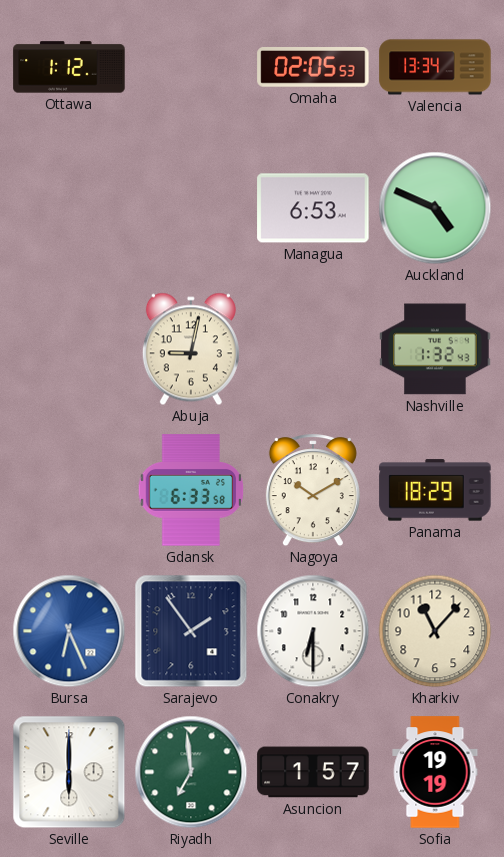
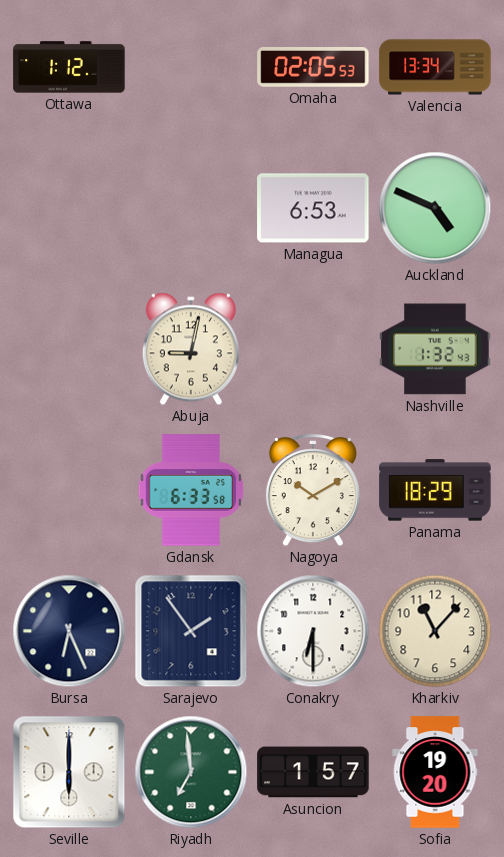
Bursa dial: blue -> navy (69, 631)
Sofia: 19:19 -> 19:20 (435, 772)
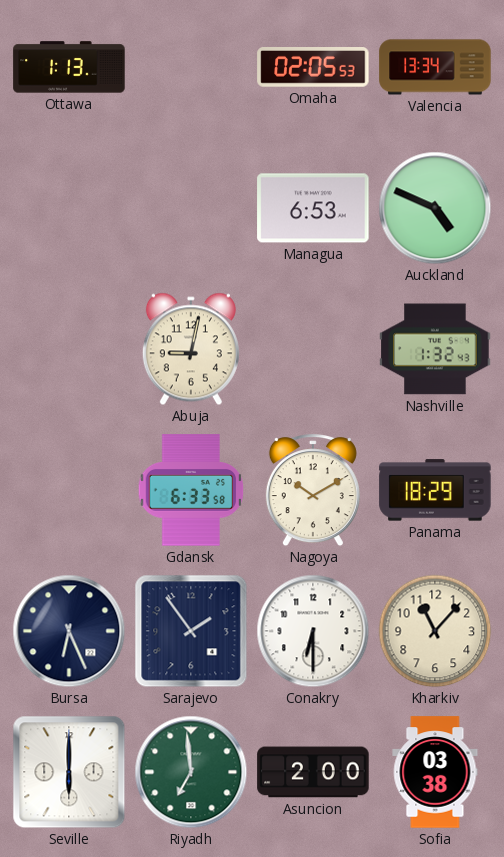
Ottawa: 1:12 -> 1:13 (69, 67)
Asuncion: 1:57 -> 2:00 (313, 772)
Sofia: 19:20 -> 03:38 (435, 772)
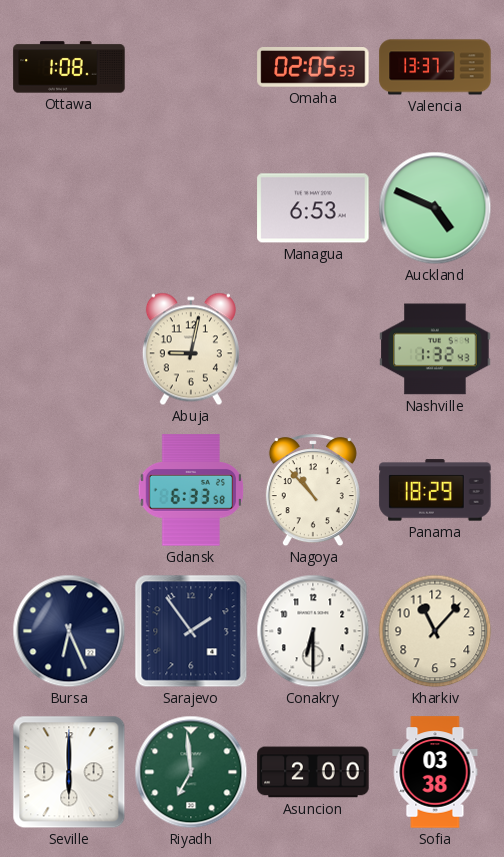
Ottawa: 1:13 -> 1:08 (69, 67)
Valencia: 13:34 -> 13:37 (435, 67)
Nagoya: 10:10 -> 10:53 (313, 491)
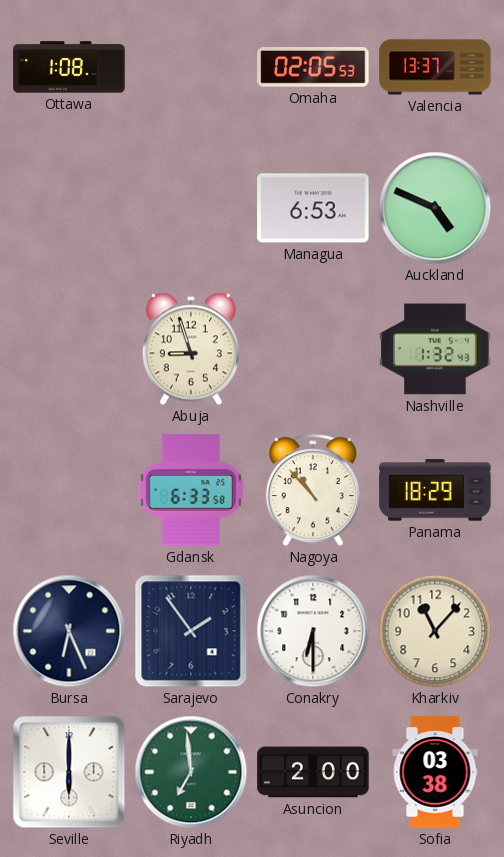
Abuja: 9:02 -> 8:57 (191, 349)
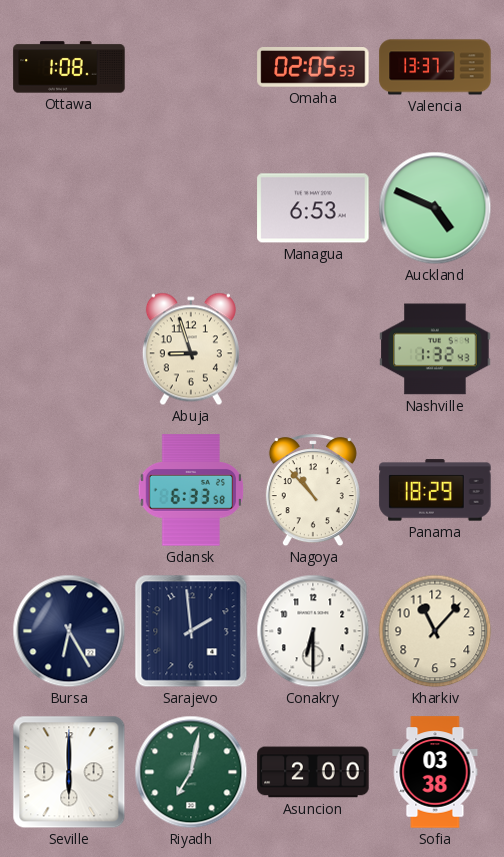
Bursa: 6:26 -> 6:25 (69, 631)
Sarajevo: 1:54 -> 1:59 (191, 631)
Riyadh: 6:59 -> 7:02 (191, 772)
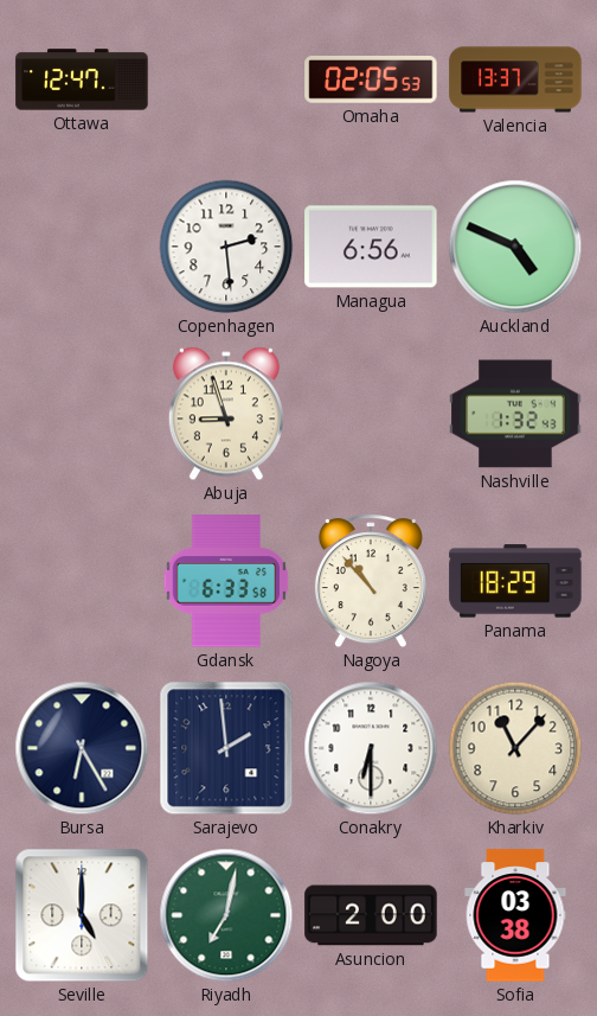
Ottawa: 1:08 -> 12:47 (82, 79)
Copenhagen: none -> 2:29 (226, 247)
Managua: 6:53 -> 6:56 (371, 247)
Seville: 6:00 -> 5:00 (82, 915)
